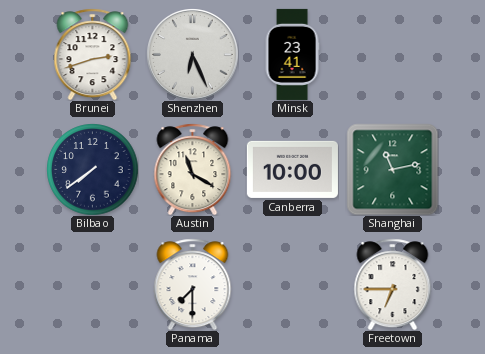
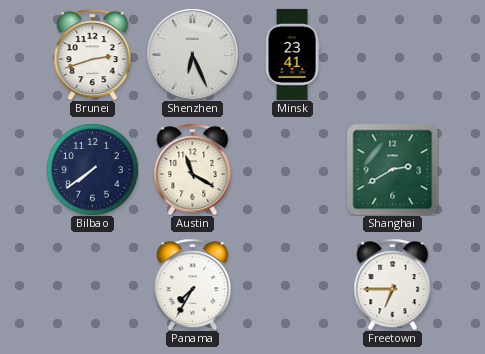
Canberra: 10:00 -> none (292, 169)
Shanghai: 11:13 -> 2:40 (392, 169)
Panama: 7:30 -> 7:35 (193, 284)
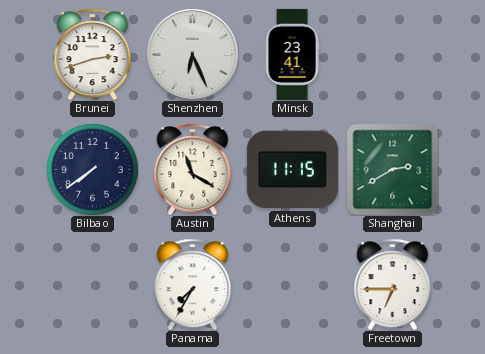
Athens: none -> 11:15 (292, 170)
